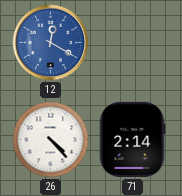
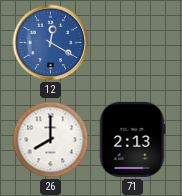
26: 4:23 -> 8:00 (51, 140)
71: 2:14 -> 2:13 (132, 139)
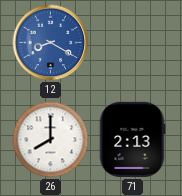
12: 12:20 -> 8:20 (51, 43)
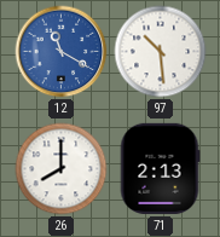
12: 8:20 -> 11:20 (62, 52)
97: none -> 10:29 (161, 52)
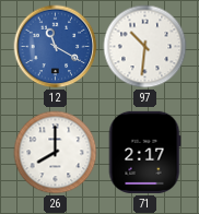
97: 10:29 -> 10:31 (145, 47)
71: 2:13 -> 2:17 (144, 152)
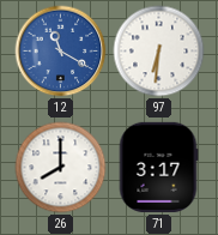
97: 10:31 -> 6:31 (159, 52)
71: 2:17 -> 3:17 (158, 167)
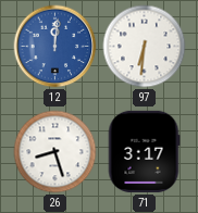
12: 11:20 -> 12:01 (55, 47)
26: 8:00 -> 8:27 (55, 152)
